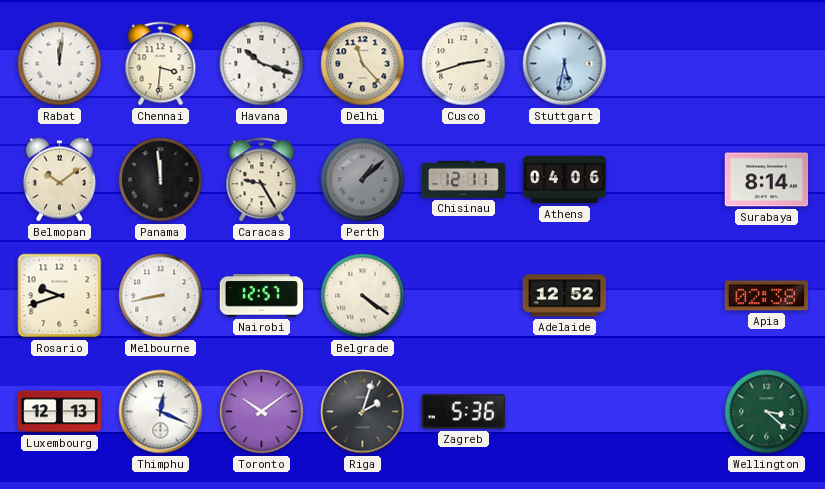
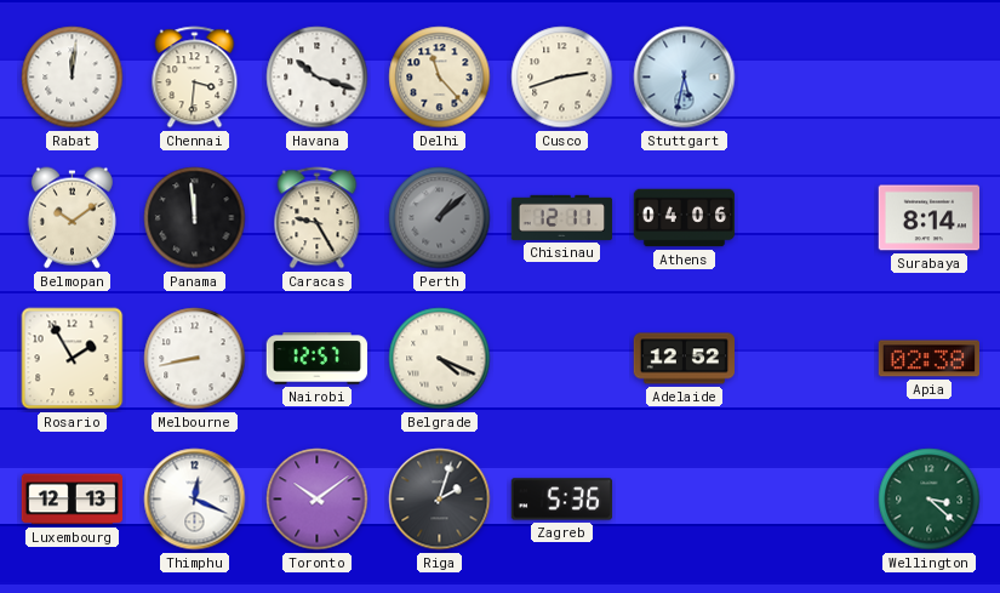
Rosario: 9:42 -> 1:55 (73, 359)
Belgrade: 4:21 -> 4:19 (440, 359)
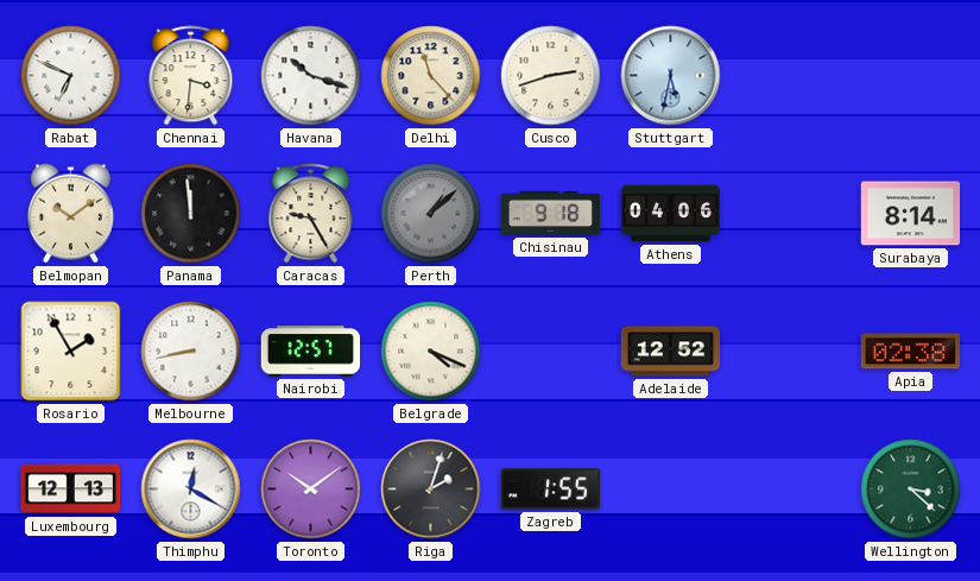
Rabat: 12:01 -> 6:49 (71, 76)
Chisinau: 12:11 -> 9:18 (551, 213)
Thimphu: 12:19 -> 12:20 (191, 490)
Zagreb: 5:36 -> 1:55 (551, 490)
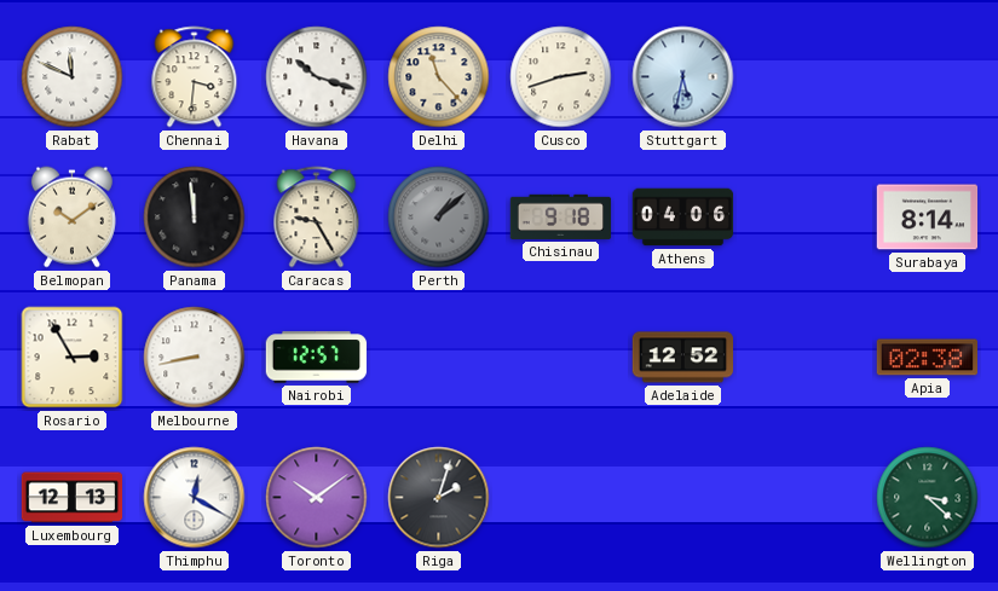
Rabat: 6:49 -> 11:49 (73, 77)
Rosario: 1:55 -> 2:55 (73, 358)
Belgrade: 4:19 -> none (431, 352)
Zagreb: 1:55 -> none (551, 490)
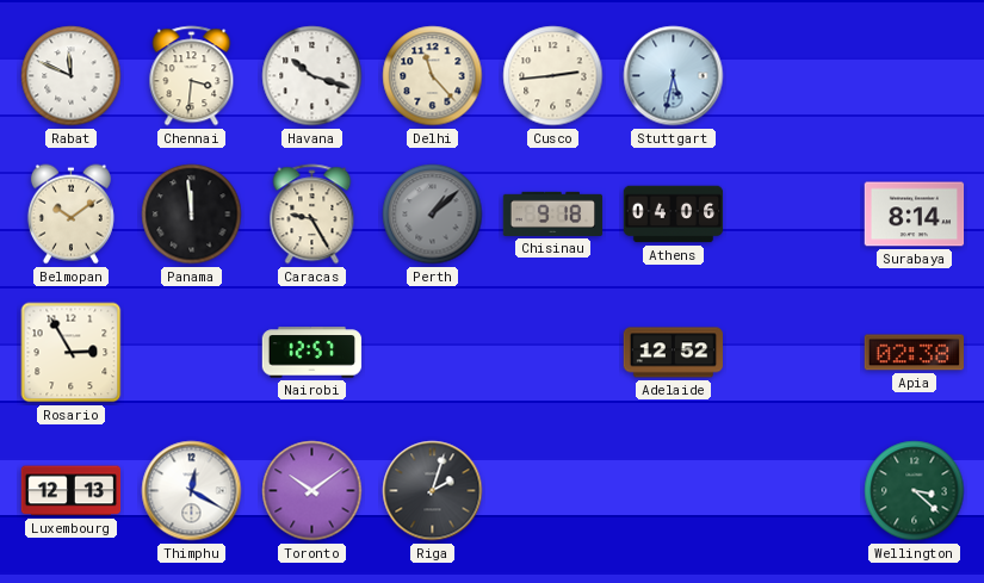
Cusco: 2:42 -> 2:44 (553, 76)
Melbourne: 8:43 -> none (195, 358)
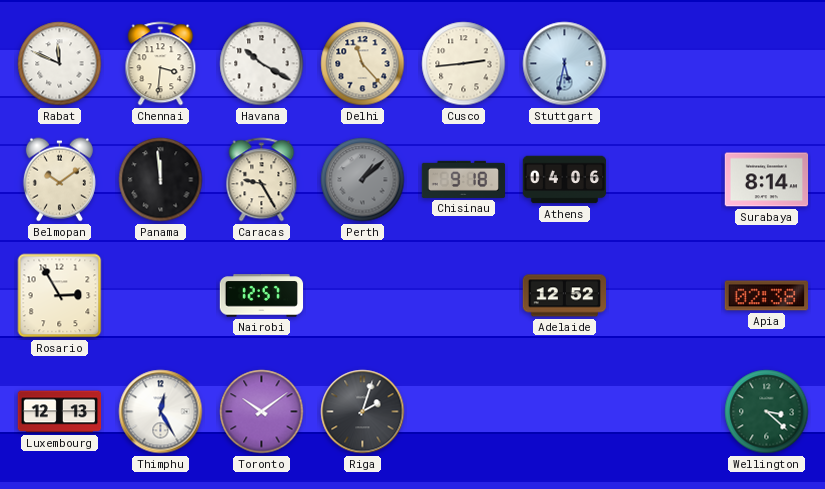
Havana: 10:18 -> 10:20 (262, 64)
Thimphu: 12:20 -> 12:25 (161, 412)
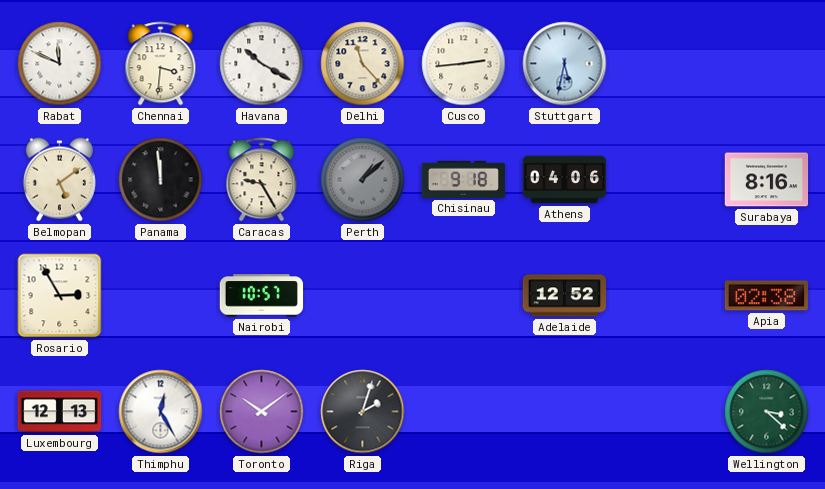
Belmopan: 10:09 -> 5:09 (59, 180)
Surabaya: 8:14 -> 8:16 (767, 180)
Nairobi: 12:57 -> 10:57 (262, 296)
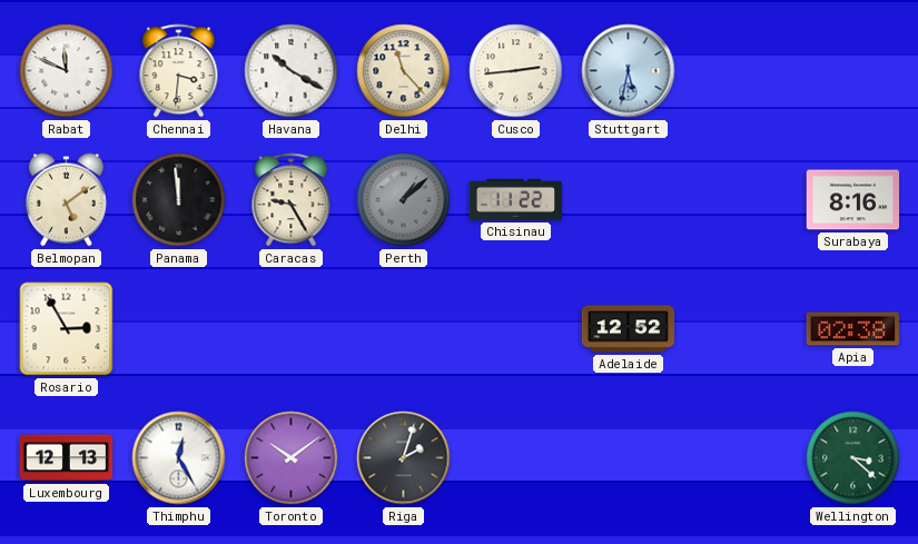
Chisinau: 9:18 -> 11:22 (516, 199)
Athens: 04:06 -> none (565, 180)
Nairobi: 10:57 -> none (262, 296)
